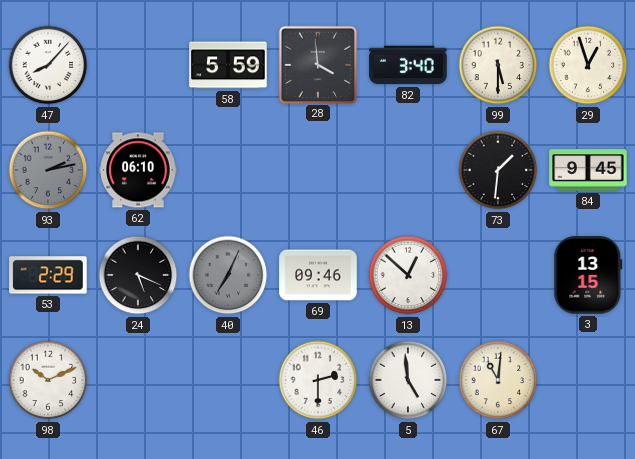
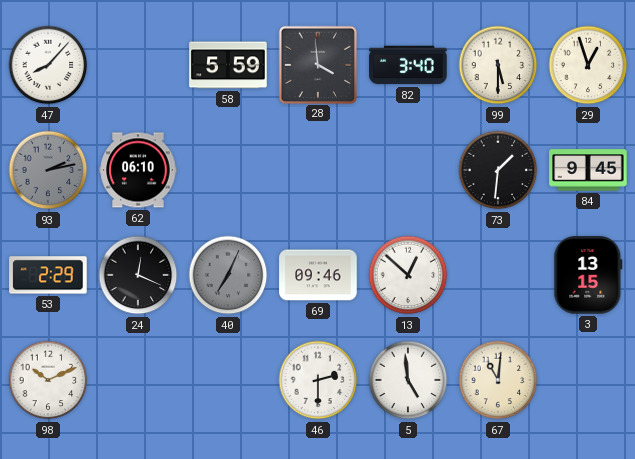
24: 5:19 -> 12:19 (138, 275)
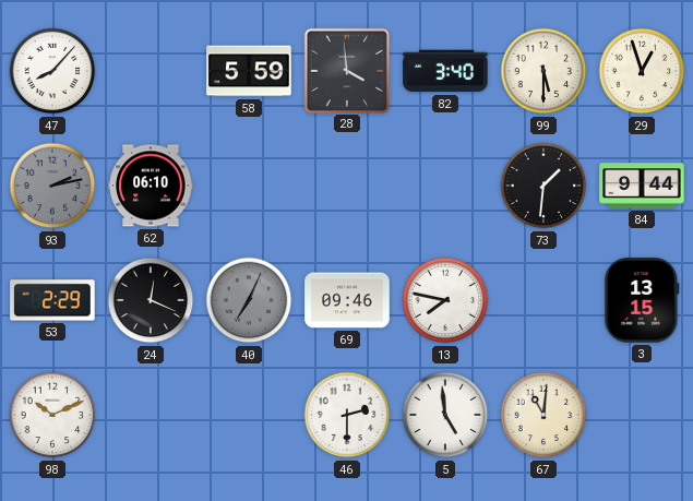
84: 9:45 -> 9:44 (642, 186)
13: 12:52 -> 7:47 (445, 300)
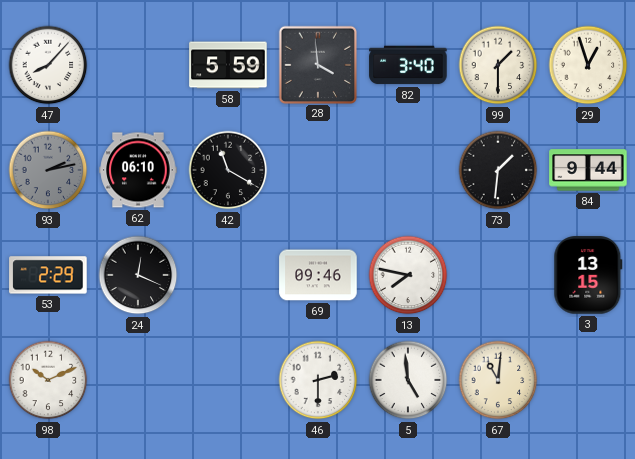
99: 5:30 -> 1:30 (498, 65)
42: none -> 11:20 (228, 170)
40: 7:04 -> none (249, 300)
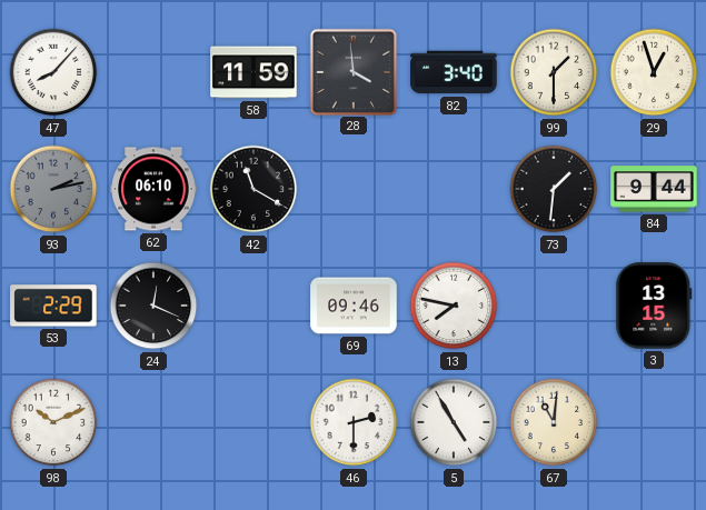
58: 5:59 -> 11:59 (253, 72)
5: 4:59 -> 4:55 (454, 422)
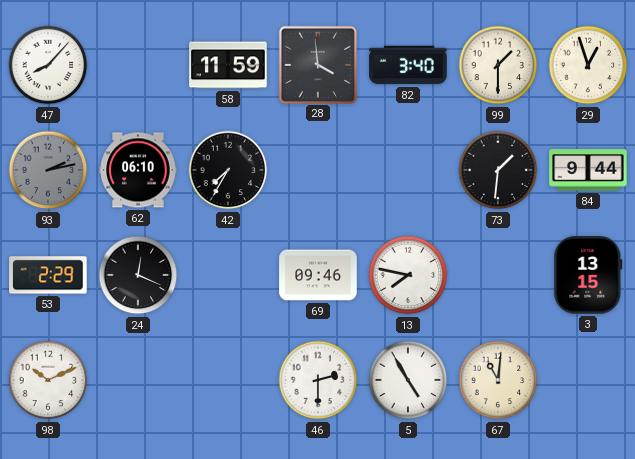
42: 11:20 -> 7:35 (228, 170)
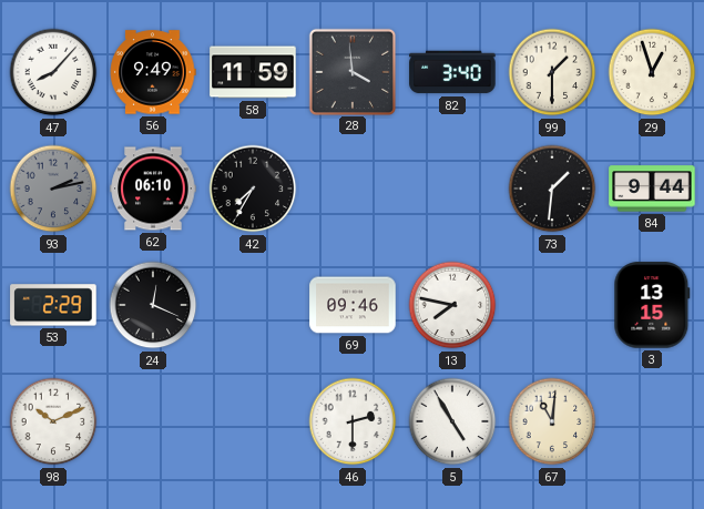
56: none -> 9:49 (153, 72)
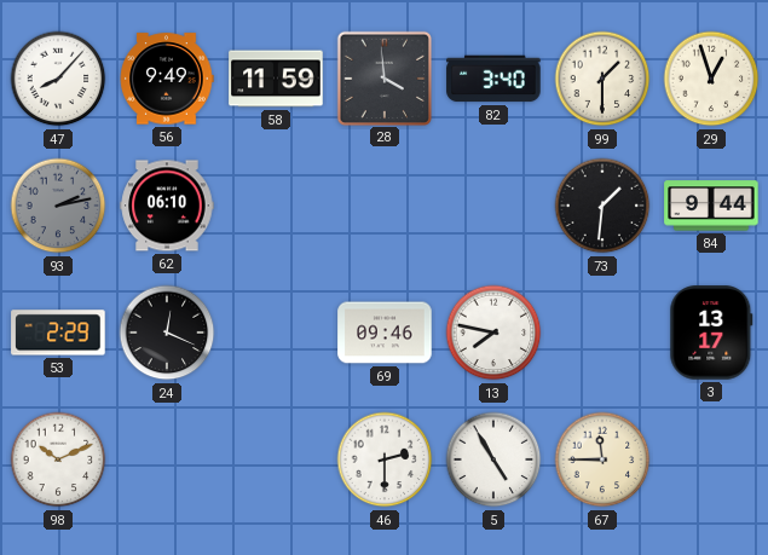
42: 7:35 -> none (253, 189)
3: 13:15 -> 13:17 (711, 333)
67: 11:01 -> 11:45 (602, 459)
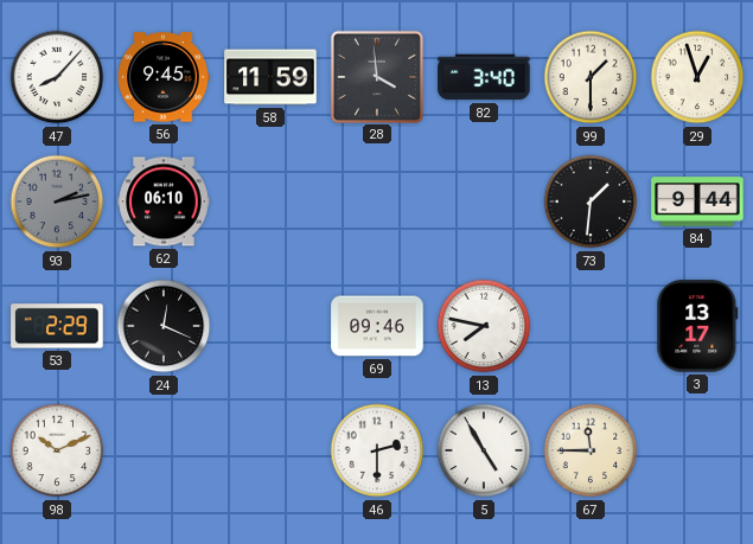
56: 9:49 -> 9:45 (164, 77)
